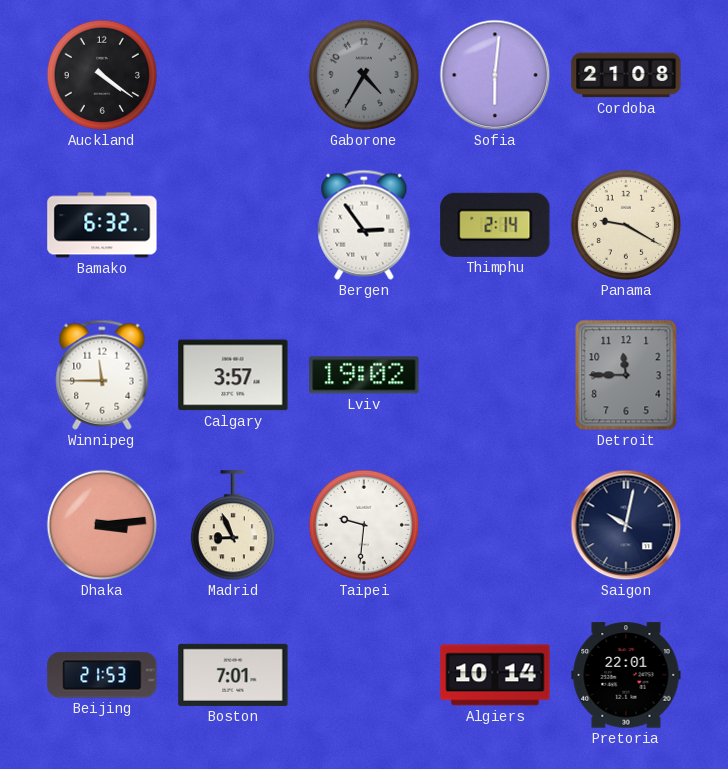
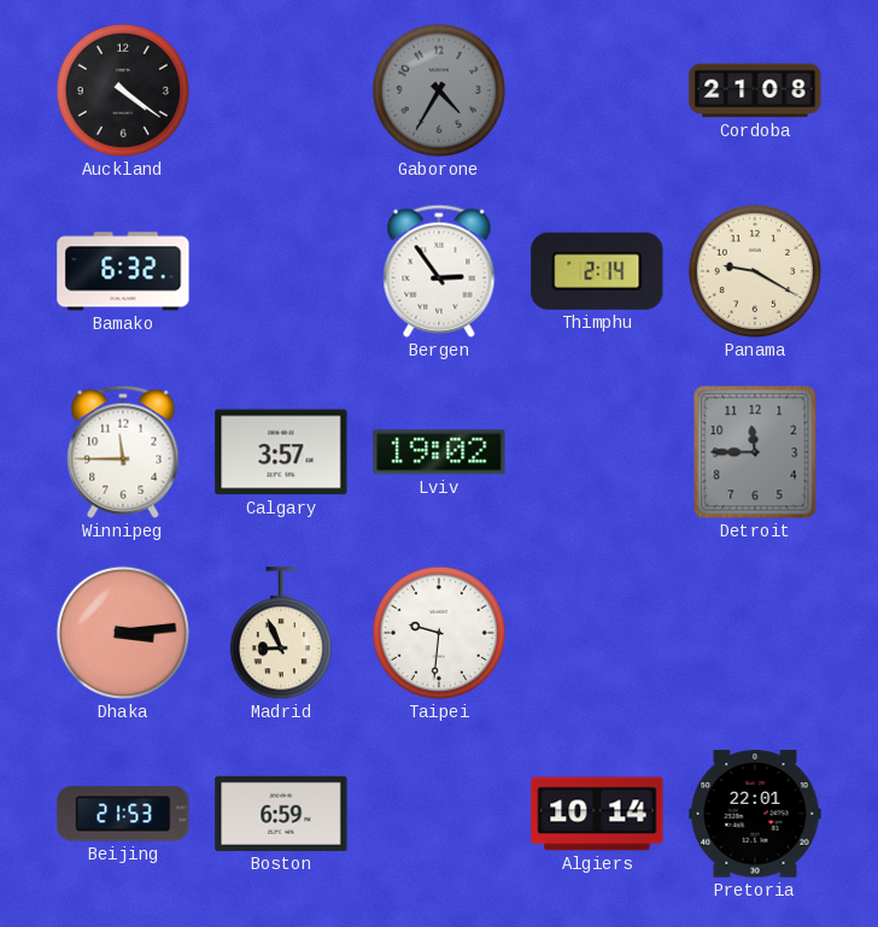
Sofia: 6:01 -> none (495, 75)
Saigon: 10:02 -> none (626, 525)
Boston: 7:01 -> 6:59 (281, 814)
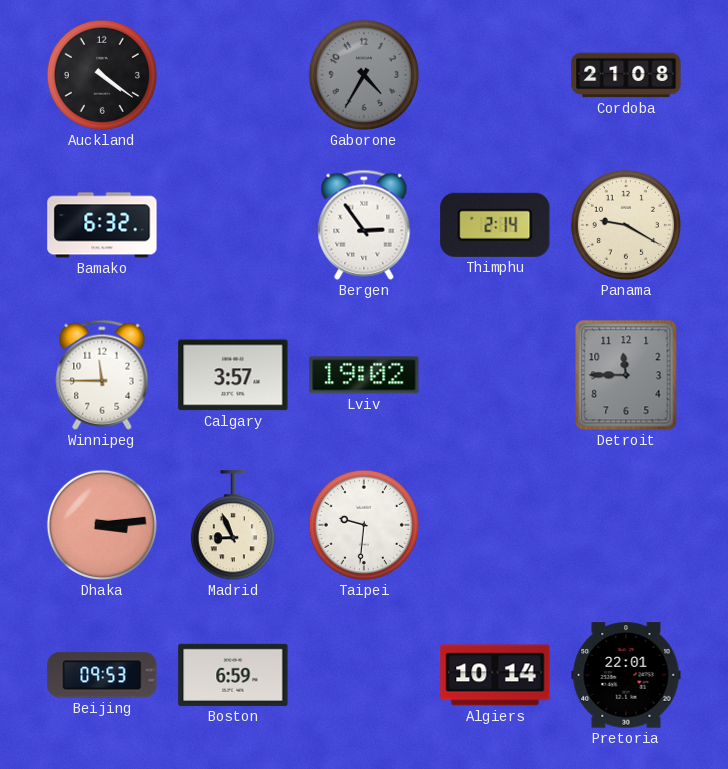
Beijing: 21:53 -> 09:53 (102, 675)
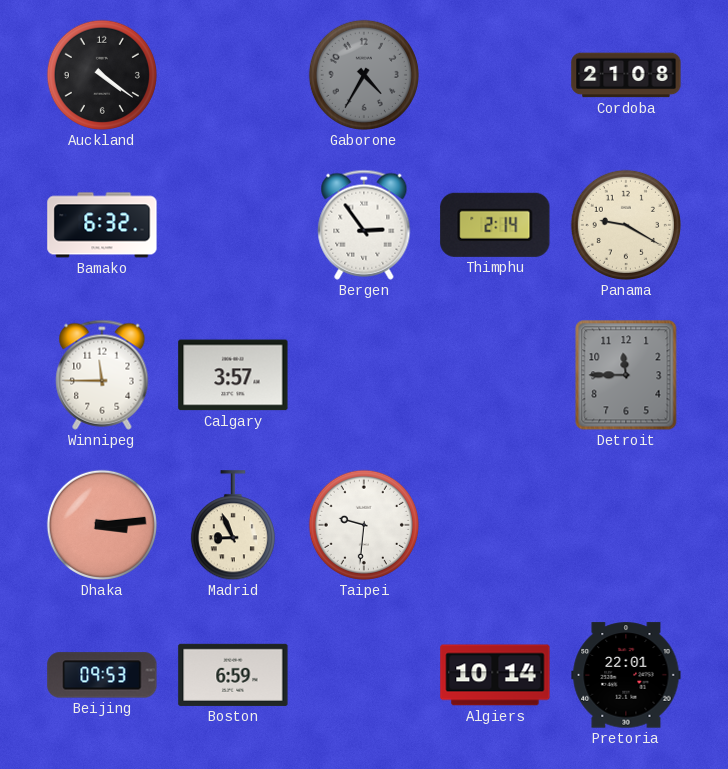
Lviv: 19:02 -> none (364, 375)
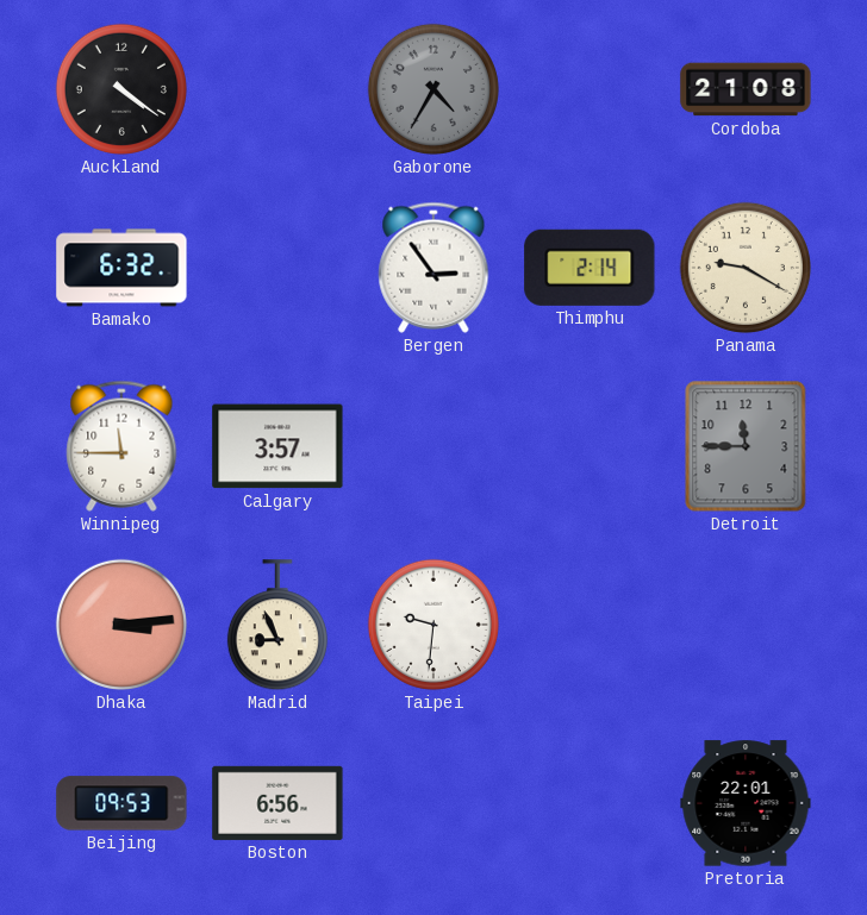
Boston: 6:59 -> 6:56 (277, 803)
Algiers: 10:14 -> none (495, 675)
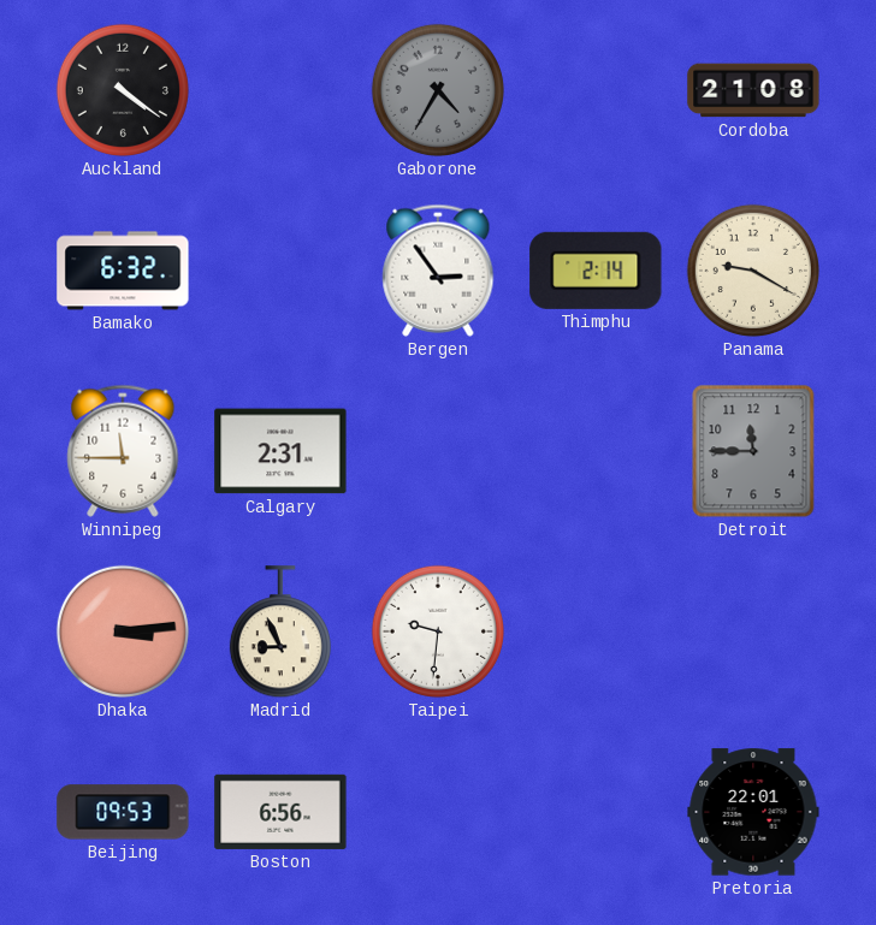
Calgary: 3:57 -> 2:31 (280, 451)
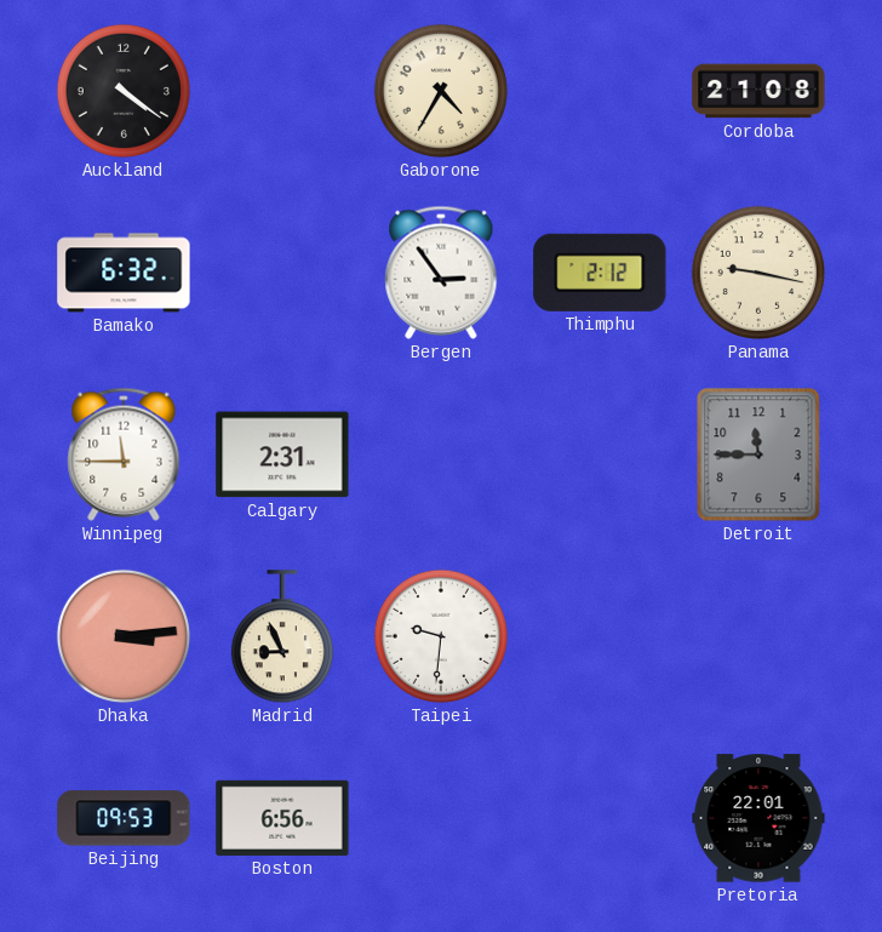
Gaborone dial: grey -> cream (441, 91)
Thimphu: 2:14 -> 2:12 (600, 273)
Panama: 9:20 -> 9:17 (758, 273)
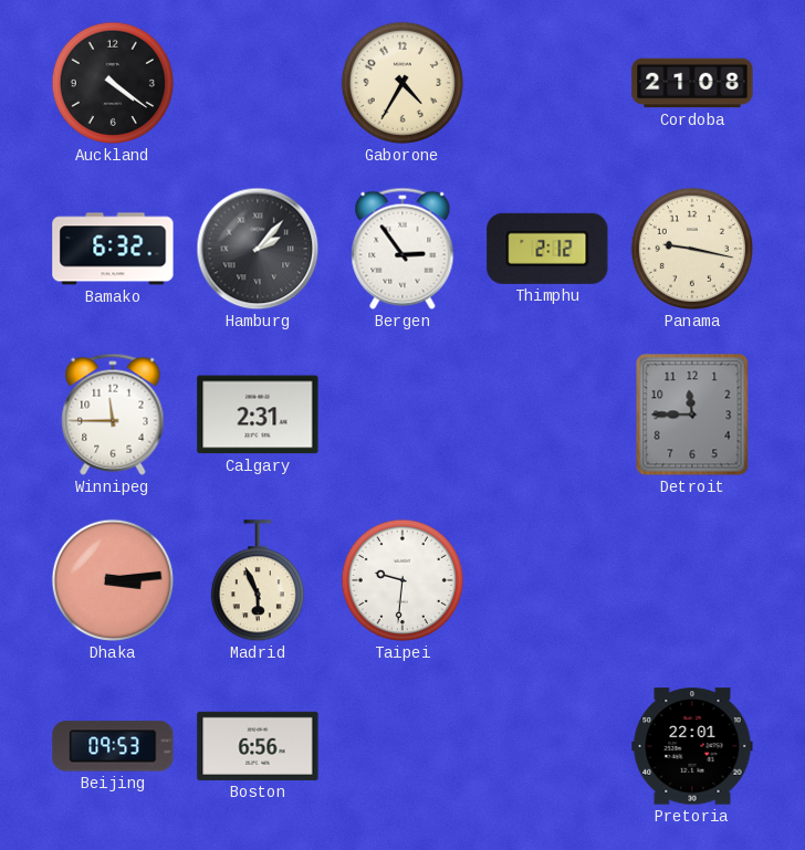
Hamburg: none -> 2:07 (258, 249)
Madrid: 8:56 -> 5:56 (258, 581)
